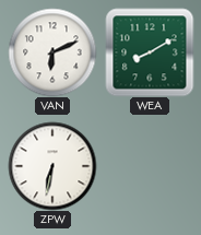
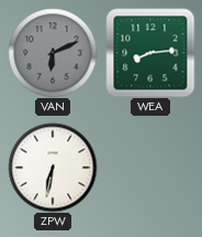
VAN dial: white -> grey (53, 53)
WEA: 8:10 -> 8:14 (150, 53)
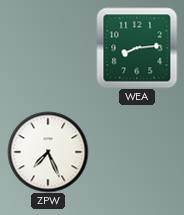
VAN: 6:11 -> none (53, 53)
ZPW: 6:32 -> 7:26 (48, 152)
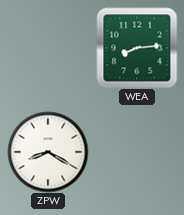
ZPW: 7:26 -> 8:20 (48, 152)
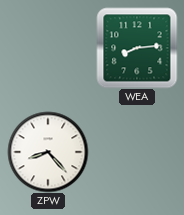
ZPW: 8:20 -> 8:23 (48, 152)
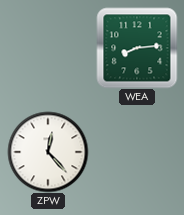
ZPW: 8:23 -> 12:23 (48, 152)
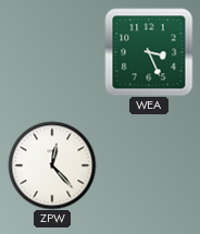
WEA: 8:14 -> 3:26 (149, 52)
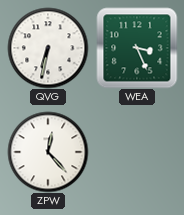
QVG: none -> 6:32 (48, 48)
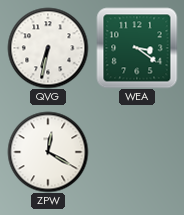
WEA: 3:26 -> 3:21 (137, 48)
ZPW: 12:23 -> 12:20 (48, 152)
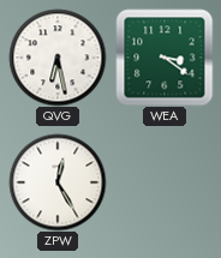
QVG: 6:32 -> 6:28 (58, 58)
ZPW: 12:20 -> 12:25 (58, 182)
